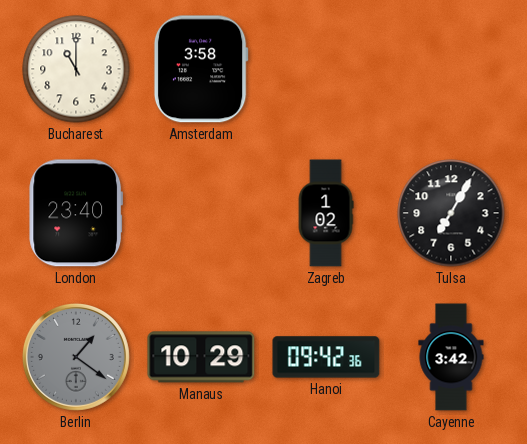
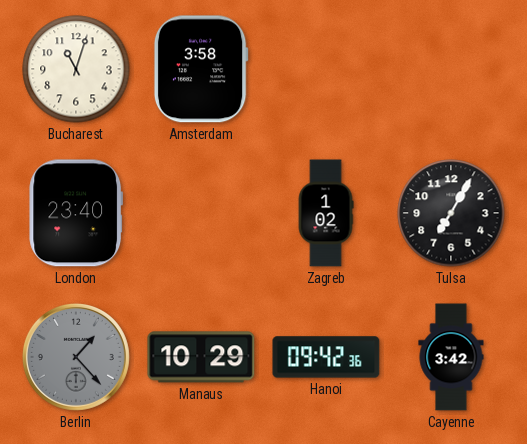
Bucharest: 11:00 -> 11:03 (76, 69)
Berlin: 1:21 -> 1:23 (76, 357)
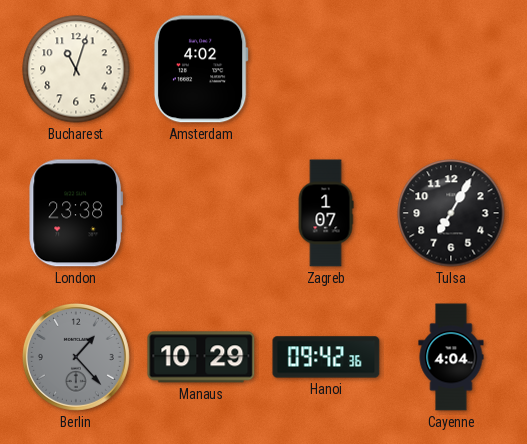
Amsterdam: 3:58 -> 4:02 (201, 69)
London: 23:40 -> 23:38 (75, 213)
Zagreb: 1:02 -> 1:07 (326, 213)
Cayenne: 3:42 -> 4:04 (451, 357)
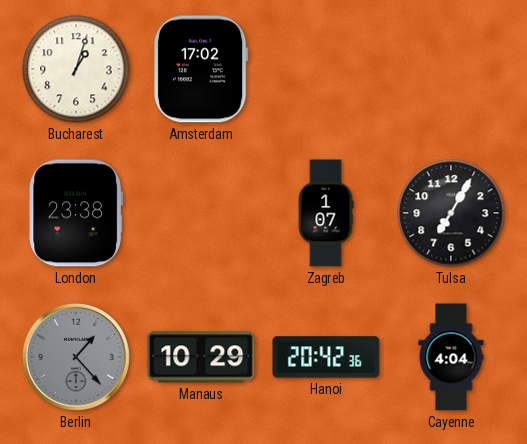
Bucharest: 11:03 -> 1:03 (76, 69)
Amsterdam: 4:02 -> 17:02 (201, 69)
Hanoi: 09:42 -> 20:42 (326, 357)
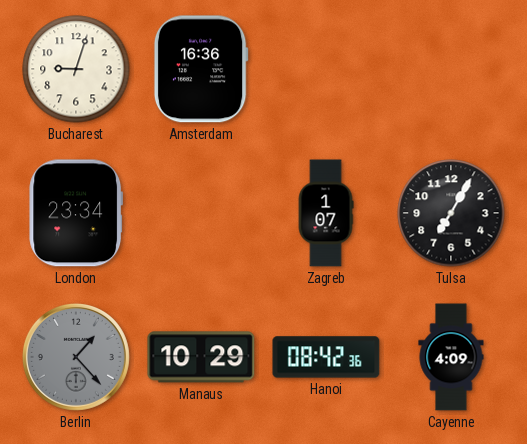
Bucharest: 1:03 -> 9:03 (76, 69)
Amsterdam: 17:02 -> 16:36 (201, 69)
London: 23:38 -> 23:34 (75, 213)
Hanoi: 20:42 -> 08:42 (326, 357)
Cayenne: 4:04 -> 4:09 (451, 357)
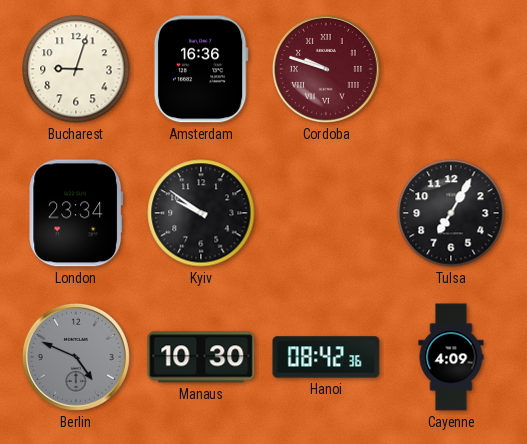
Cordoba: none -> 9:48 (326, 69)
Kyiv: none -> 9:51 (201, 213)
Zagreb: 1:07 -> none (326, 213)
Berlin: 1:23 -> 4:49 (76, 357)
Manaus: 10:29 -> 10:30 (201, 357)
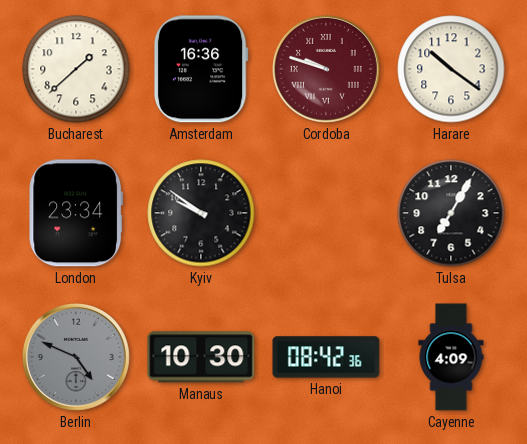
Bucharest: 9:03 -> 1:38 (76, 69)
Harare: none -> 10:21 (451, 69)
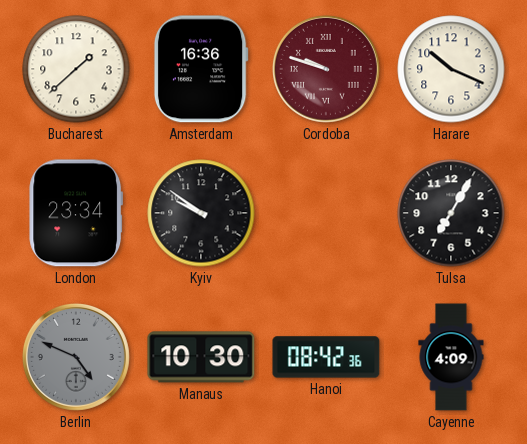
Harare: 10:21 -> 10:19 (451, 69)
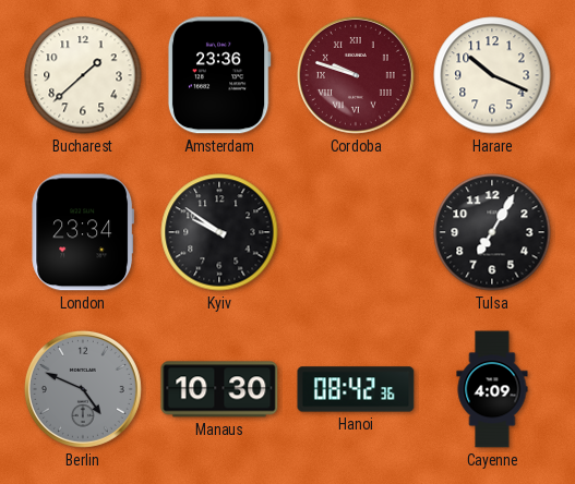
Amsterdam: 16:36 -> 23:36 (219, 75)
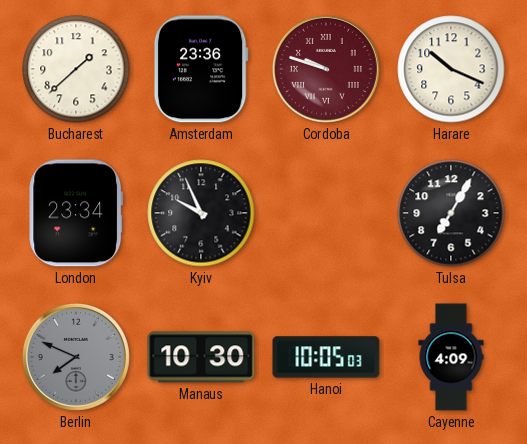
Kyiv: 9:51 -> 9:56 (201, 213)
Berlin: 4:49 -> 7:49 (76, 357)
Hanoi: 08:42 -> 10:05 (326, 357)
